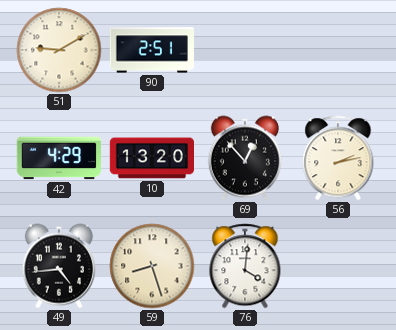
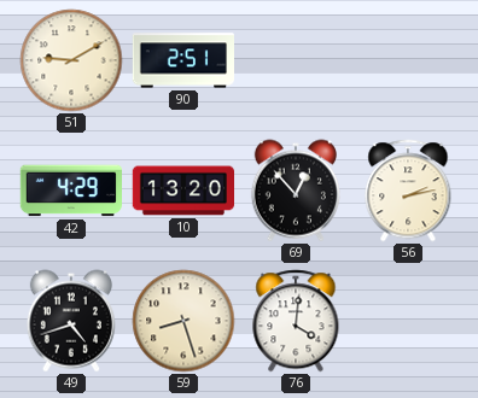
49: 4:44 -> 4:42 (71, 321)
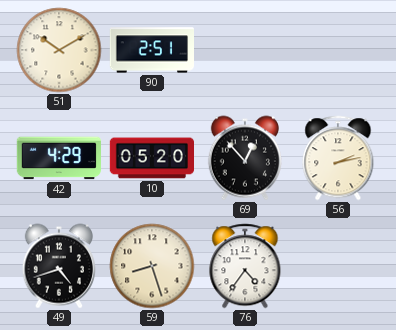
51: 9:10 -> 10:10 (59, 50)
10: 13:20 -> 05:20 (151, 158)
76: 4:01 -> 4:36 (245, 266)
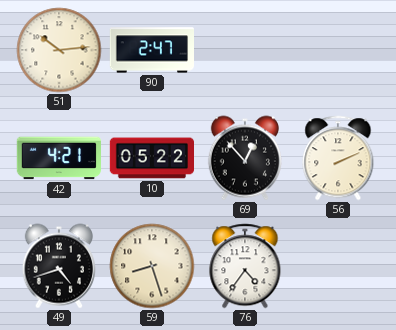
51: 10:10 -> 10:14 (59, 50)
90: 2:51 -> 2:47 (151, 50)
42: 4:29 -> 4:21 (58, 158)
10: 05:20 -> 05:22 (151, 158)
56: 2:13 -> 2:11 (338, 158)
